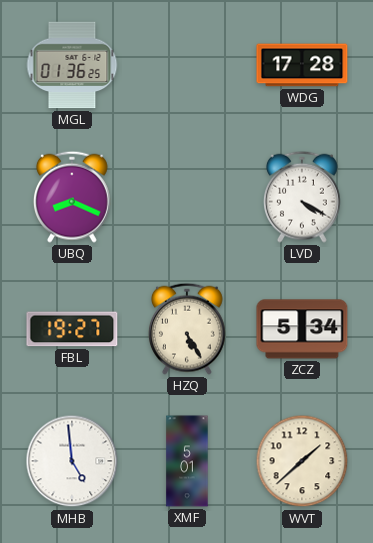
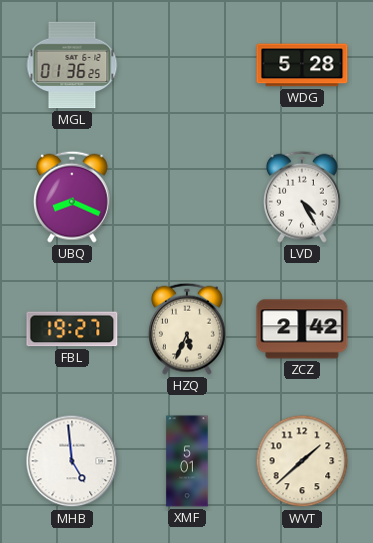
WDG: 17:28 -> 5:28 (302, 65)
LVD: 4:20 -> 4:25 (302, 197)
HZQ: 5:25 -> 5:34 (187, 329)
ZCZ: 5:34 -> 2:42 (302, 329)
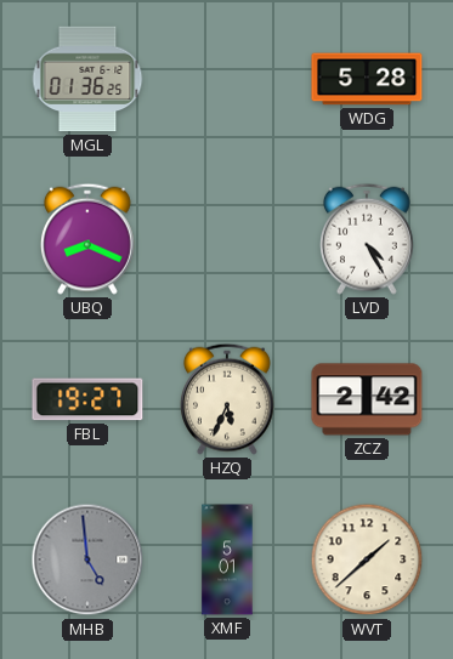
MHB dial: white -> grey (87, 559)
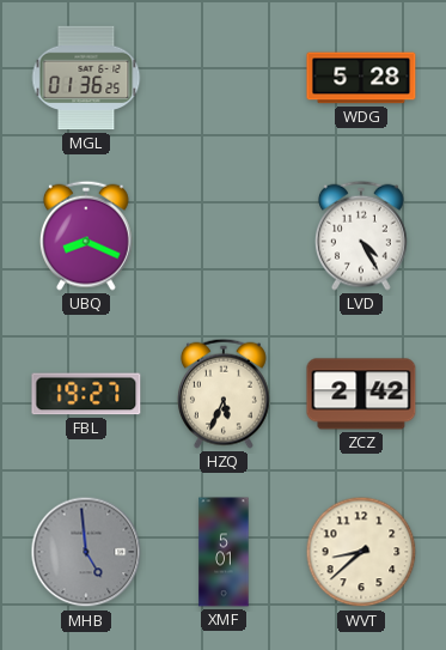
WVT: 1:38 -> 8:38 (361, 552)
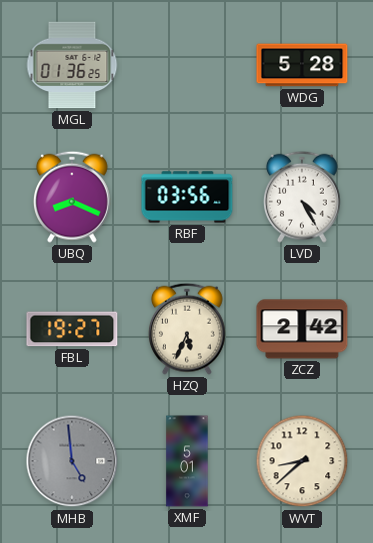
RBF: none -> 03:56 (187, 197)
